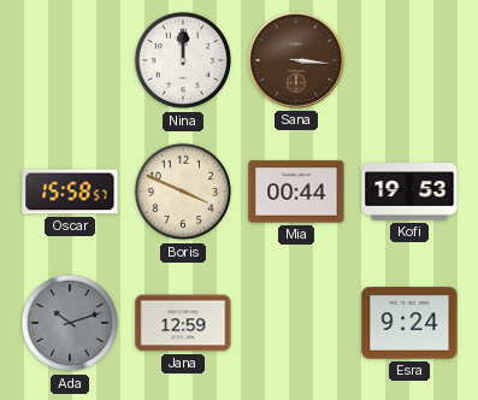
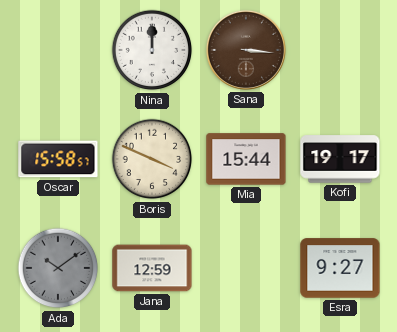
Mia: 00:44 -> 15:44 (246, 159)
Kofi: 19:53 -> 19:17 (340, 159)
Ada: 10:12 -> 10:09 (58, 268)
Esra: 9:24 -> 9:27 (340, 268)
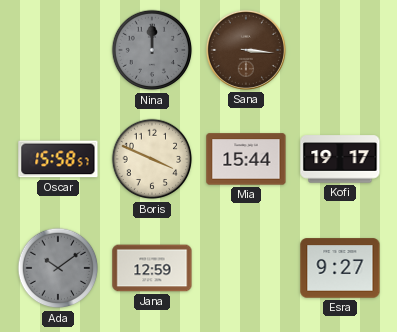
Nina dial: white -> grey (152, 50)
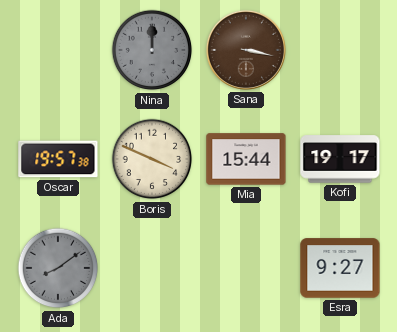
Sana: 3:16 -> 3:17 (246, 50)
Oscar: 15:58 -> 19:57 (58, 159)
Ada: 10:09 -> 8:09 (58, 268)
Jana: 12:59 -> none (152, 268)
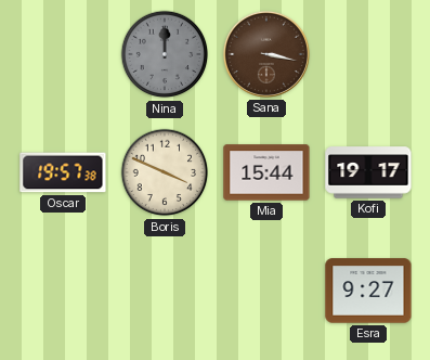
Ada: 8:09 -> none (58, 268)
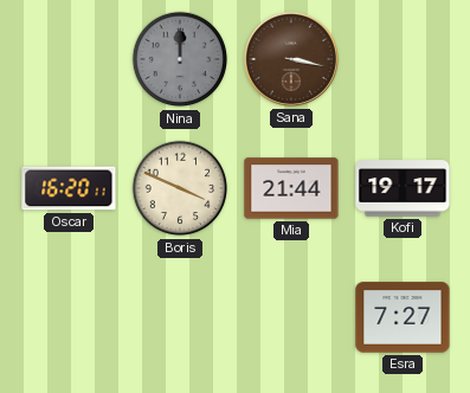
Oscar: 19:57 -> 16:20 (69, 188)
Mia: 15:44 -> 21:44 (291, 188)
Esra: 9:27 -> 7:27 (403, 317)
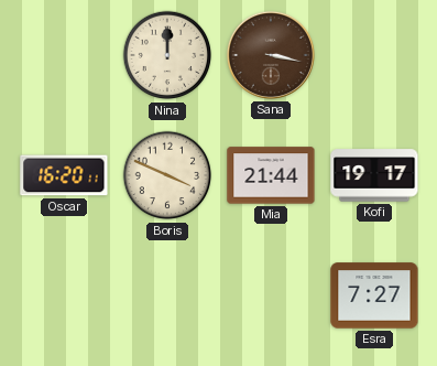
Nina dial: grey -> cream (167, 55)
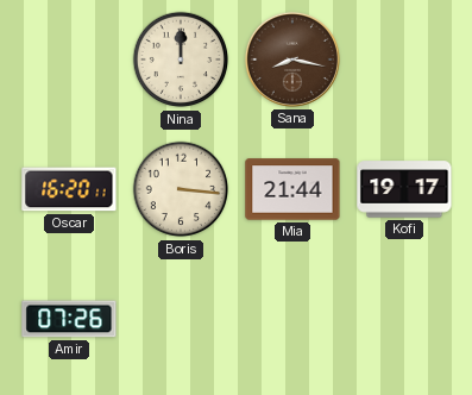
Sana: 3:17 -> 8:17 (292, 59)
Boris: 3:49 -> 3:16 (181, 189)
Amir: none -> 07:26 (69, 319)
Esra: 7:27 -> none (374, 295)
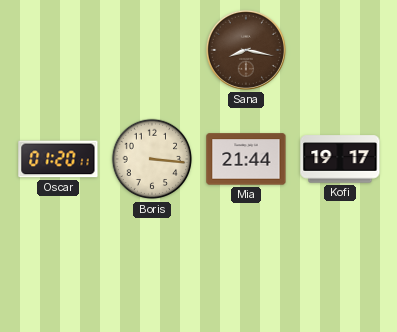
Nina: 12:00 -> none (181, 59)
Oscar: 16:20 -> 01:20 (58, 159)
Amir: 07:26 -> none (69, 319)
